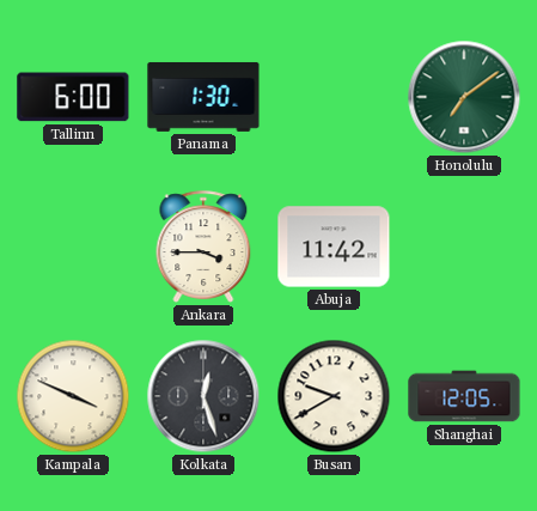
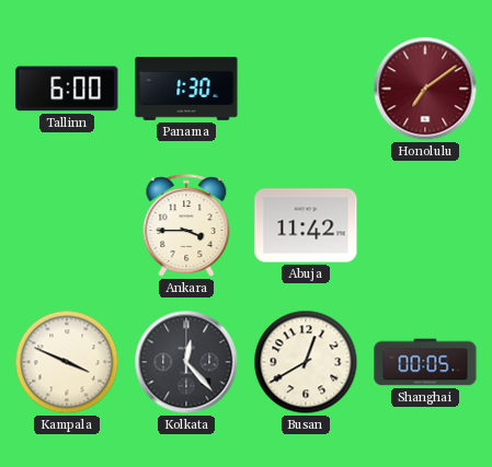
Honolulu dial: green -> burgundy (425, 89)
Kolkata: 12:27 -> 12:23 (186, 362)
Busan: 9:40 -> 12:40 (306, 362)
Shanghai: 12:05 -> 00:05 (425, 362)
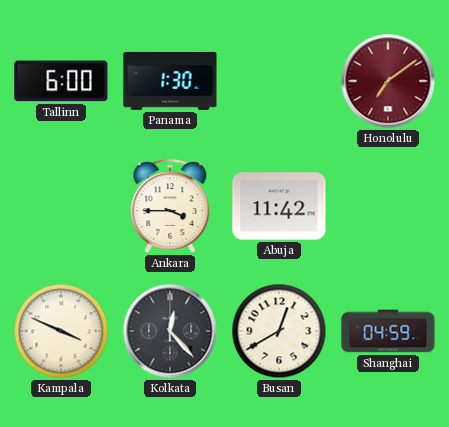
Shanghai: 00:05 -> 04:59 (388, 331)
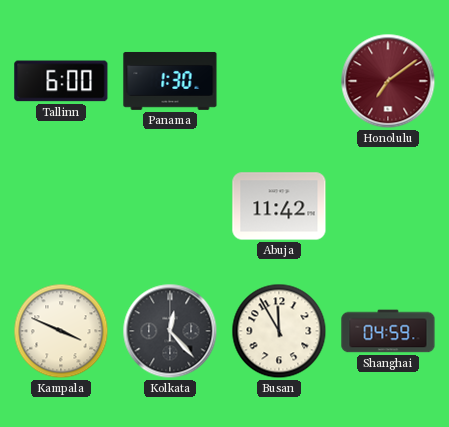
Ankara: 3:45 -> none (170, 206)
Busan: 12:40 -> 11:55 (279, 331)
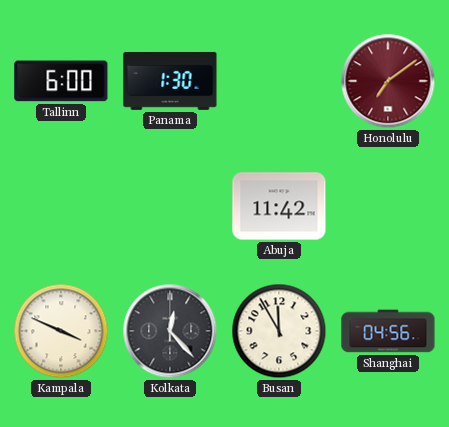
Shanghai: 04:59 -> 04:56 (388, 331)
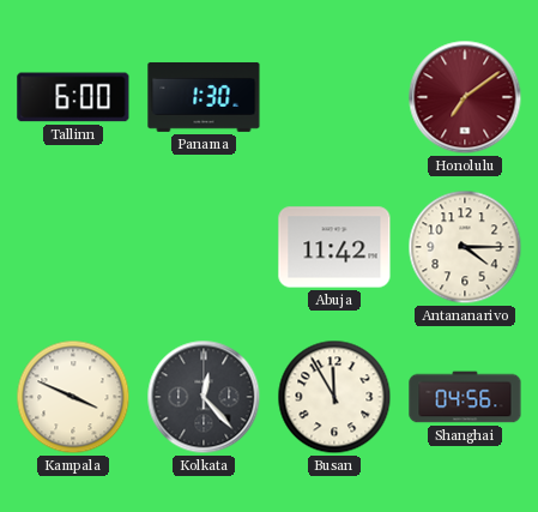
Antananarivo: none -> 4:15 (465, 247)
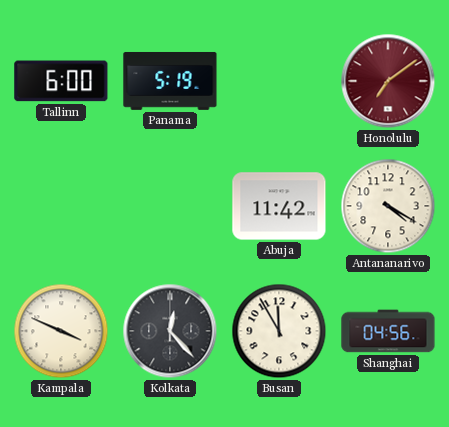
Panama: 1:30 -> 5:19 (170, 81)
Antananarivo: 4:15 -> 4:20 (388, 206)
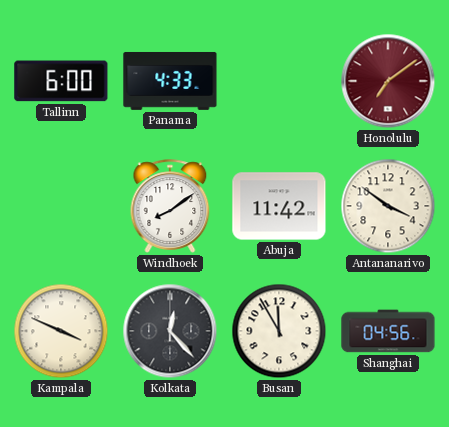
Panama: 5:19 -> 4:33 (170, 81)
Windhoek: none -> 8:09 (170, 206)
Antananarivo: 4:20 -> 3:51 (388, 206)
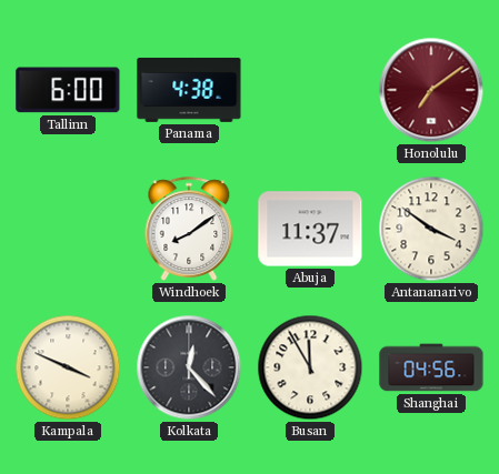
Panama: 4:33 -> 4:38 (189, 90)
Abuja: 11:42 -> 11:37 (310, 229)
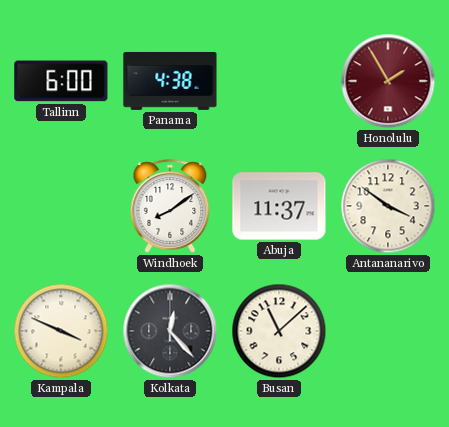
Honolulu: 7:09 -> 1:55 (388, 81)
Busan: 11:55 -> 11:08 (279, 331)
Shanghai: 04:56 -> none (431, 367)
